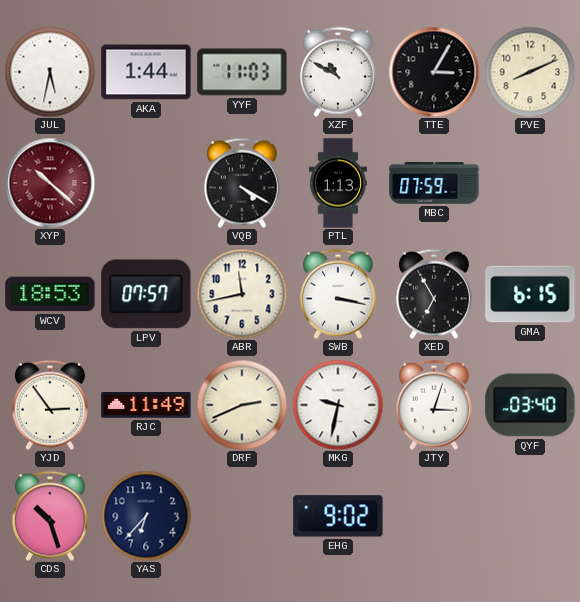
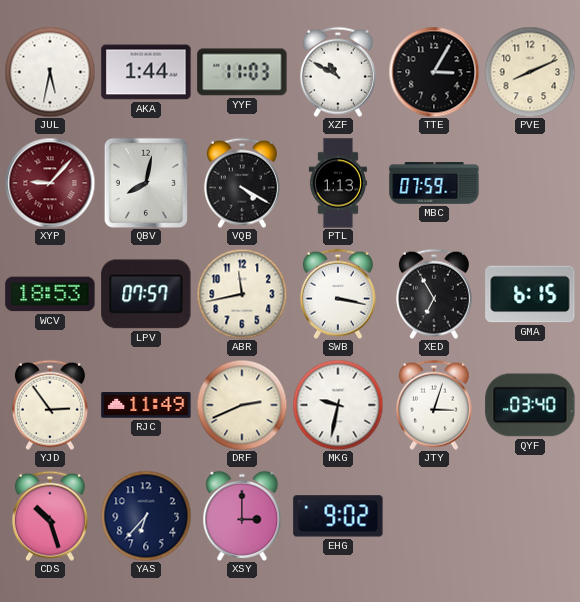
XYP: 10:22 -> 9:07 (50, 183)
QBV: none -> 8:02 (146, 183)
XSY: none -> 3:00 (242, 516)
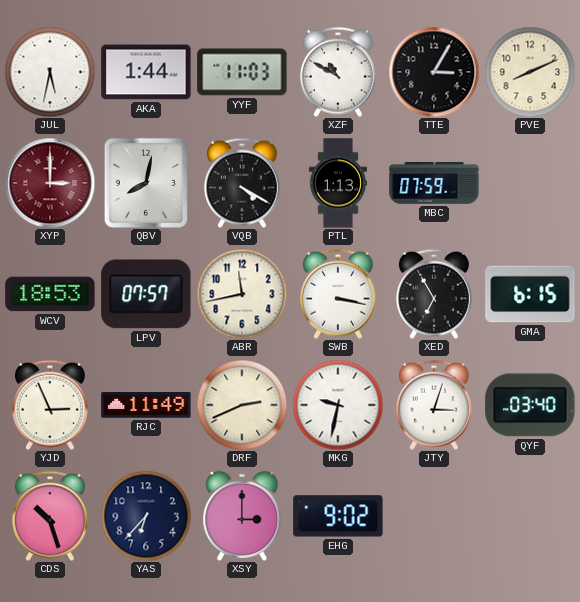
XYP: 9:07 -> 3:00 (50, 183)
YJD: 2:54 -> 2:56 (50, 405)
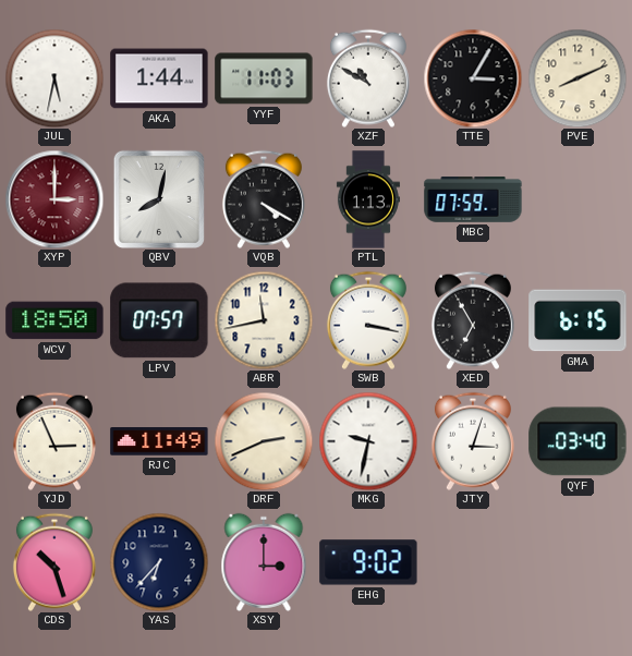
WCV: 18:53 -> 18:50 (54, 320)
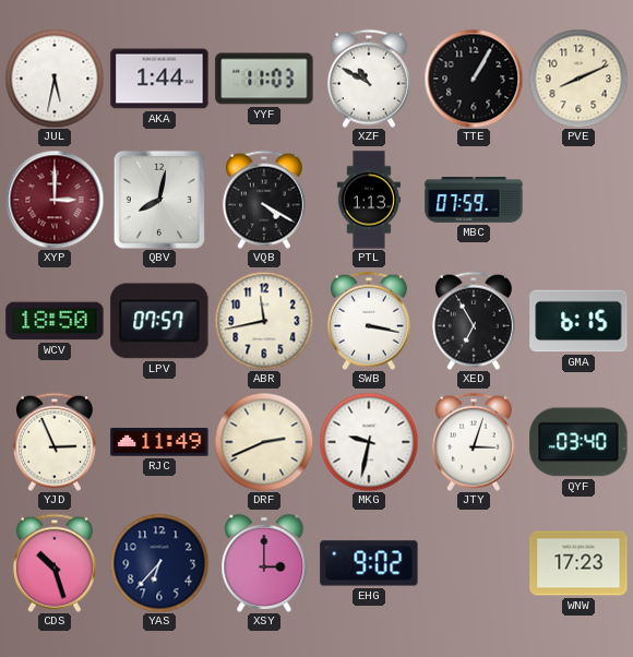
TTE: 3:05 -> 1:05 (474, 79)
WNW: none -> 17:23 (578, 563)
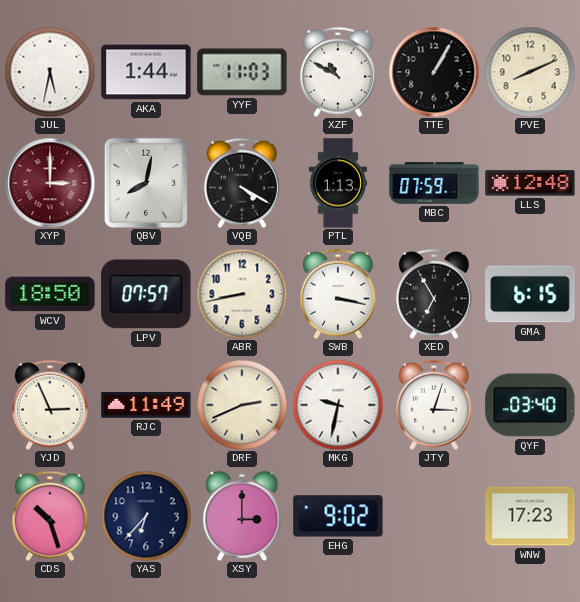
LLS: none -> 12:48 (530, 183)
ABR: 11:43 -> 8:43 (242, 294)
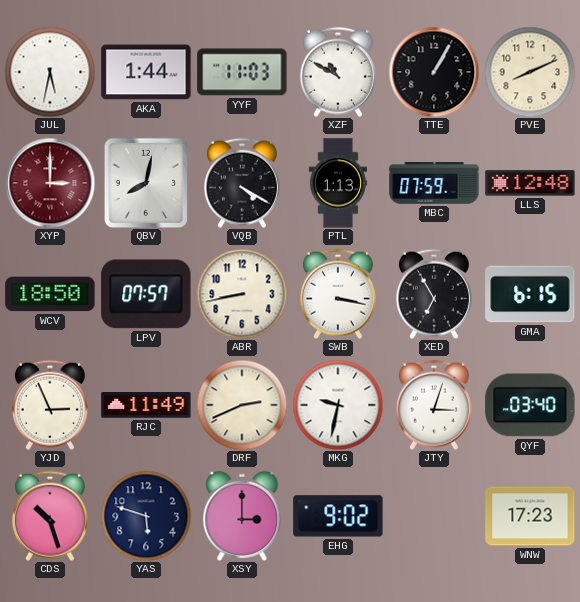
YAS: 6:37 -> 5:48 (146, 516)
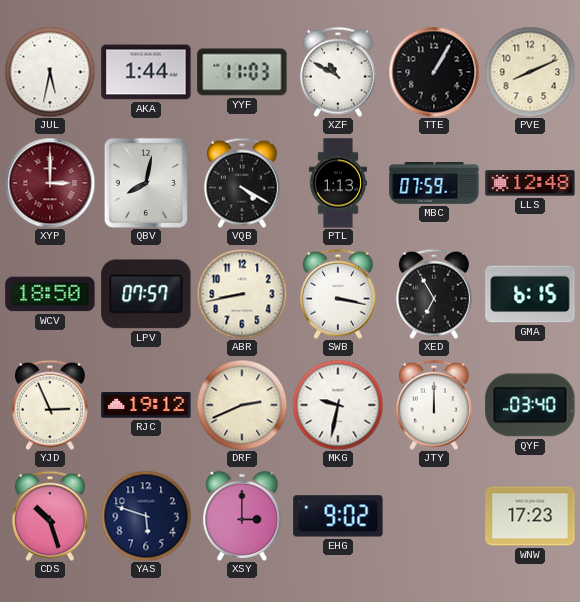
RJC: 11:49 -> 19:12 (146, 405)
JTY: 3:03 -> 12:00 (434, 405)
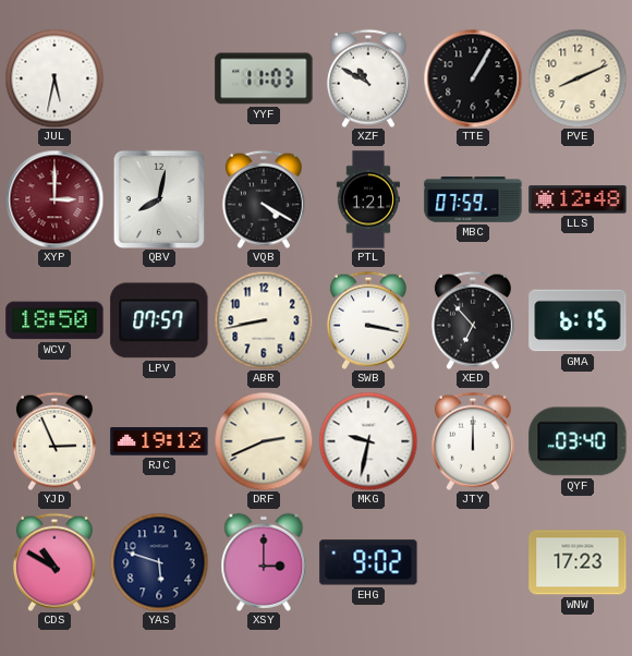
AKA: 1:44 -> none (146, 72)
PTL: 1:13 -> 1:21 (368, 199)
XED: 6:55 -> 6:53 (473, 320)
CDS: 10:27 -> 10:50 (54, 562)
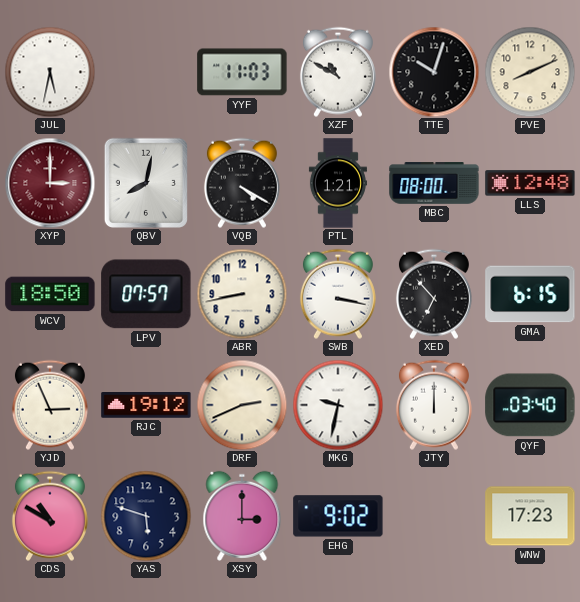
TTE: 1:05 -> 10:03 (434, 72)
MBC: 07:59 -> 08:00 (434, 183)
